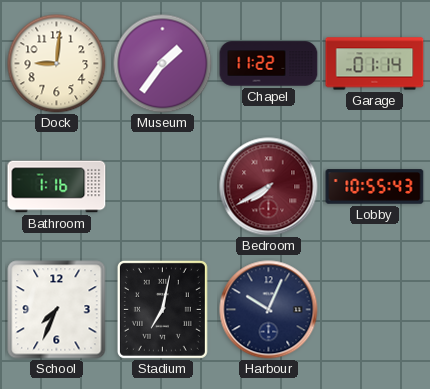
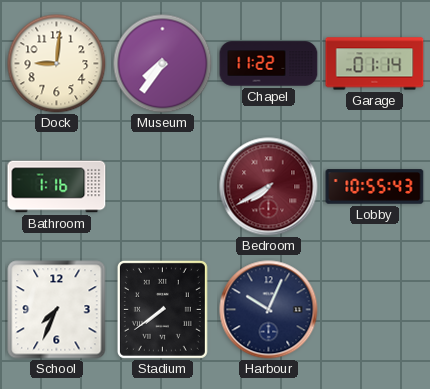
Museum: 1:36 -> 7:36 (163, 64)
Stadium: 7:02 -> 7:39 (162, 309)
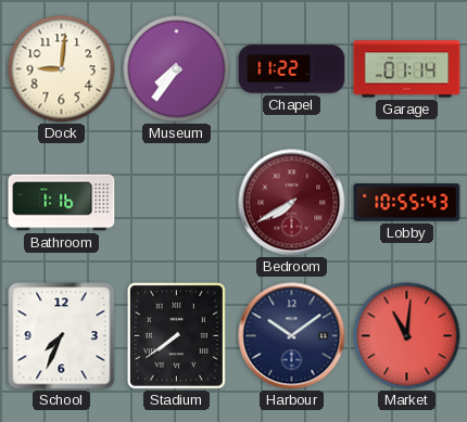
Harbour: 10:04 -> 10:09 (292, 336)
Market: none -> 11:01 (407, 336)
